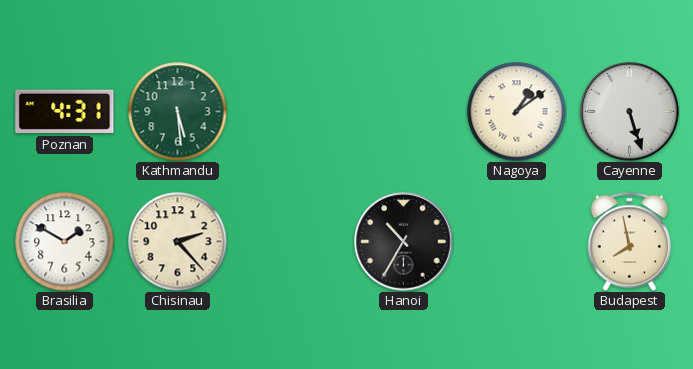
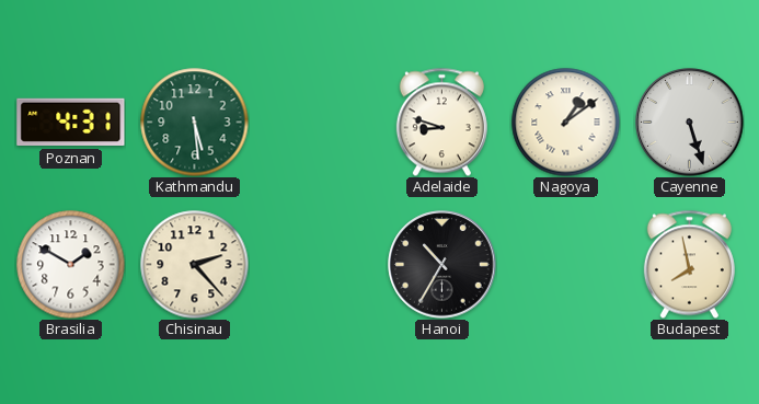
Adelaide: none -> 8:48 (441, 122)
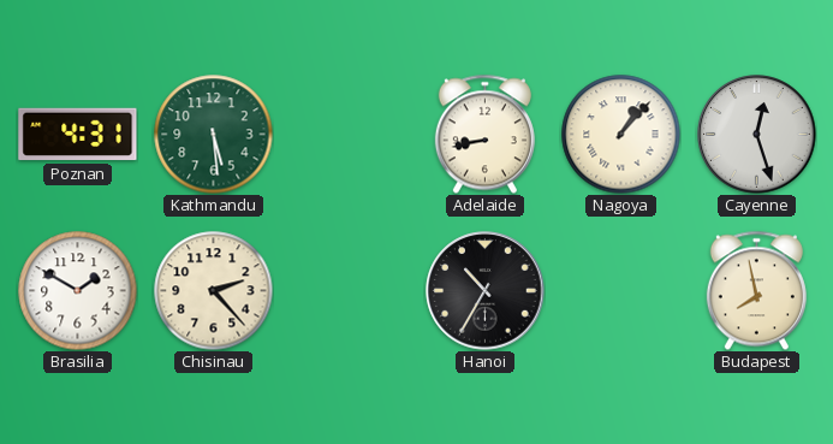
Adelaide: 8:48 -> 8:43 (484, 134)
Nagoya: 1:09 -> 1:07 (621, 135)
Cayenne: 5:27 -> 12:27 (757, 135)
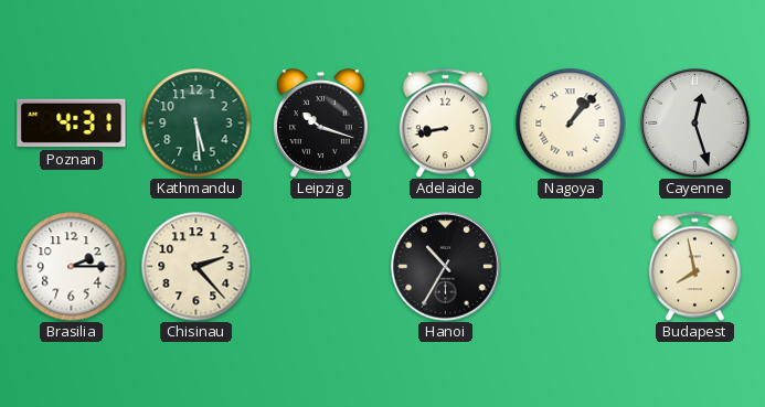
Leipzig: none -> 10:18 (320, 124)
Brasilia: 1:50 -> 2:15 (72, 267)
